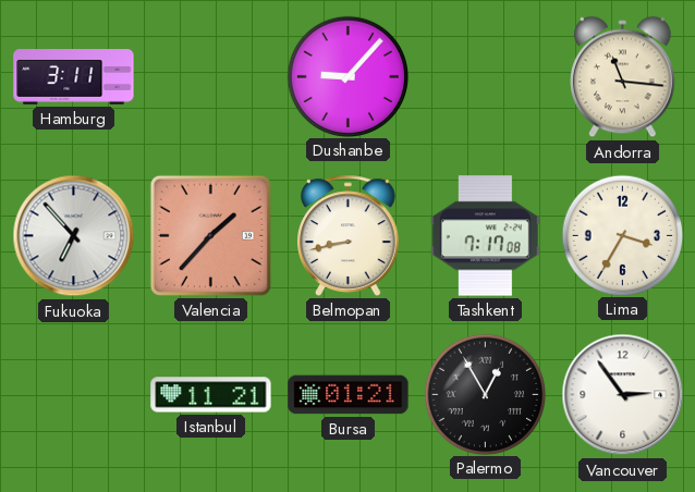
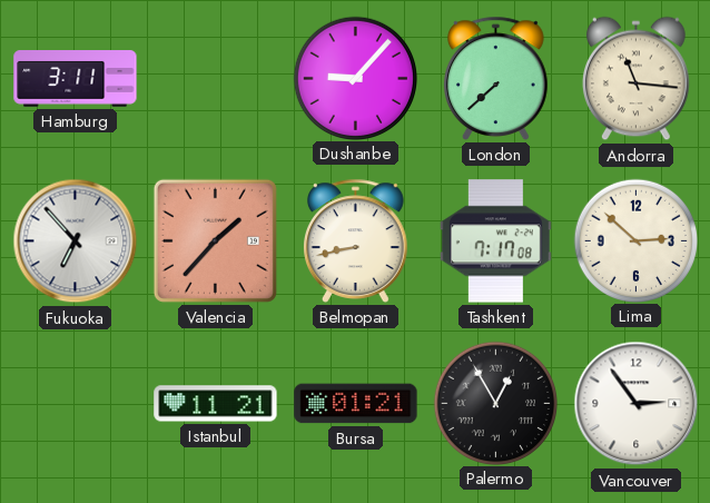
London: none -> 7:38 (496, 78)
Lima: 3:35 -> 2:52 (635, 240)
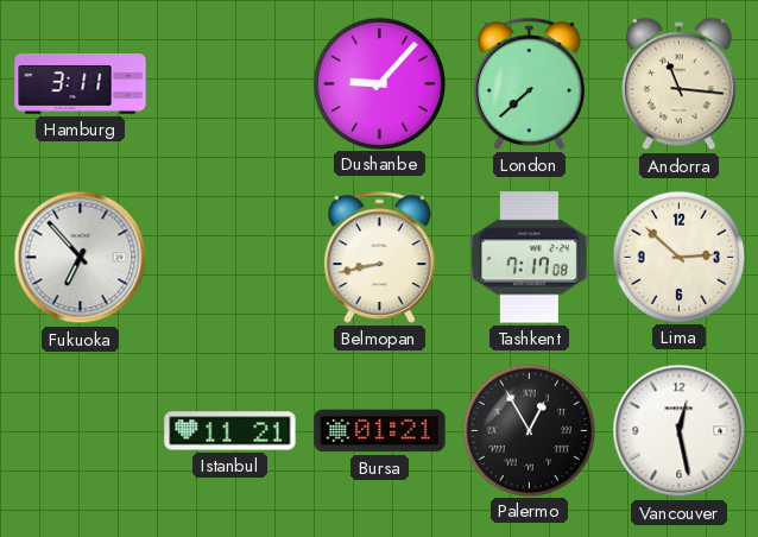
Valencia: 1:37 -> none (215, 240)
Vancouver: 2:54 -> 12:28 (680, 431)
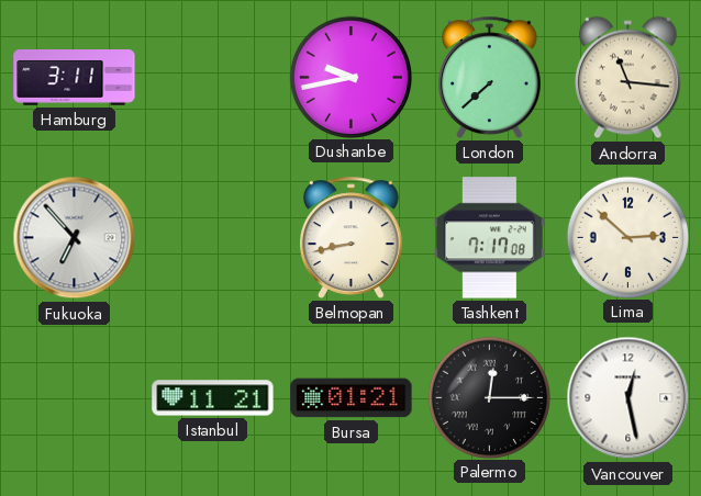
Dushanbe: 9:07 -> 9:43 (350, 77)
Palermo: 12:55 -> 12:15 (489, 397)
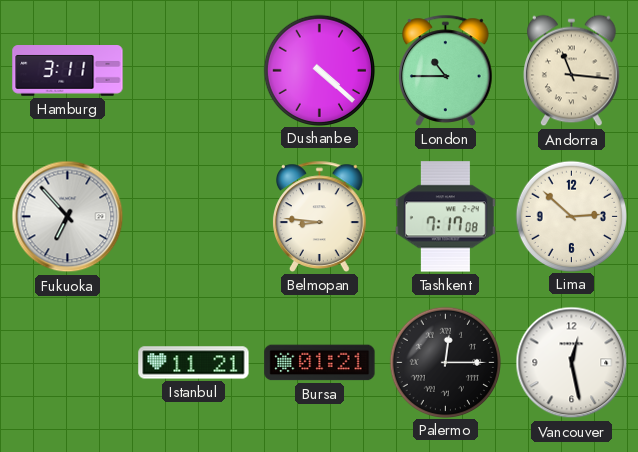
Dushanbe: 9:43 -> 4:22 (319, 70)
London: 7:38 -> 10:45 (446, 70)
Belmopan: 8:43 -> 8:46 (320, 216)
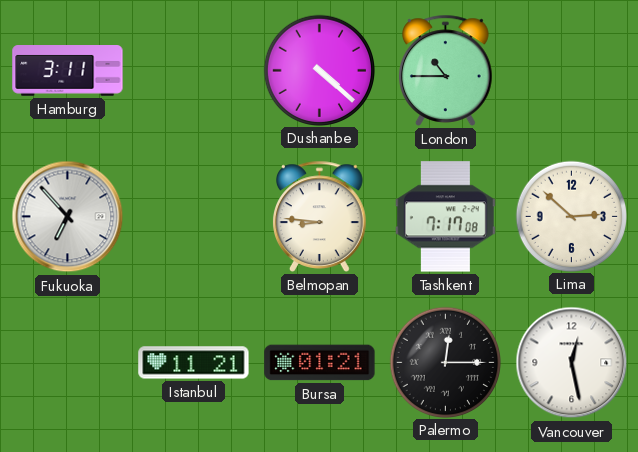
Andorra: 11:16 -> none (572, 71)
